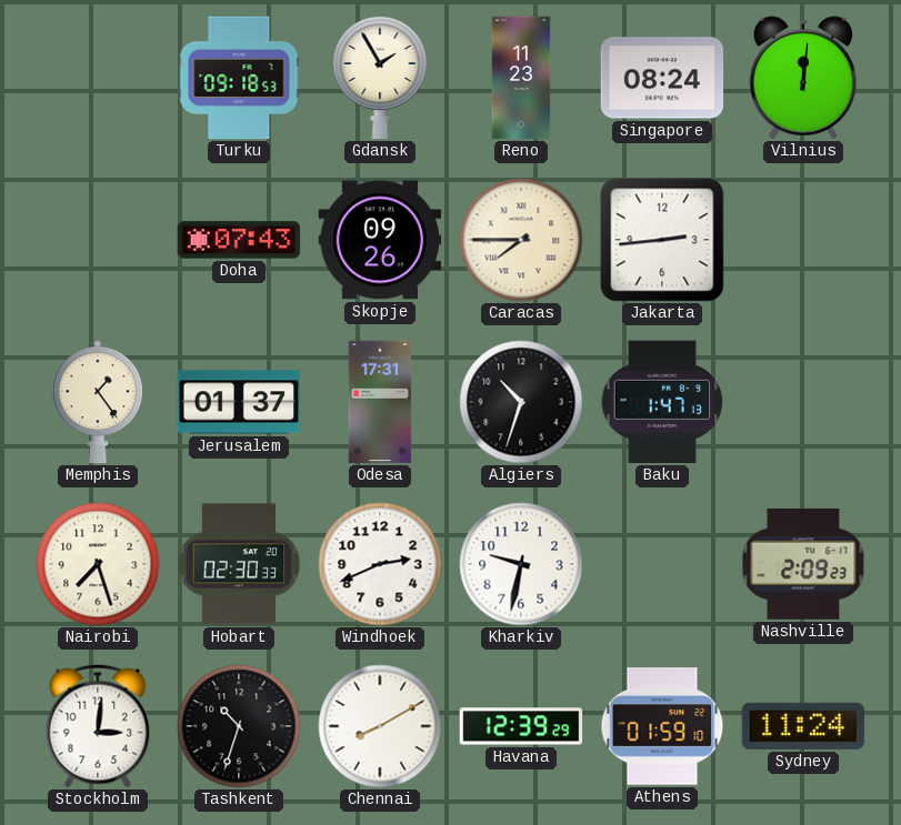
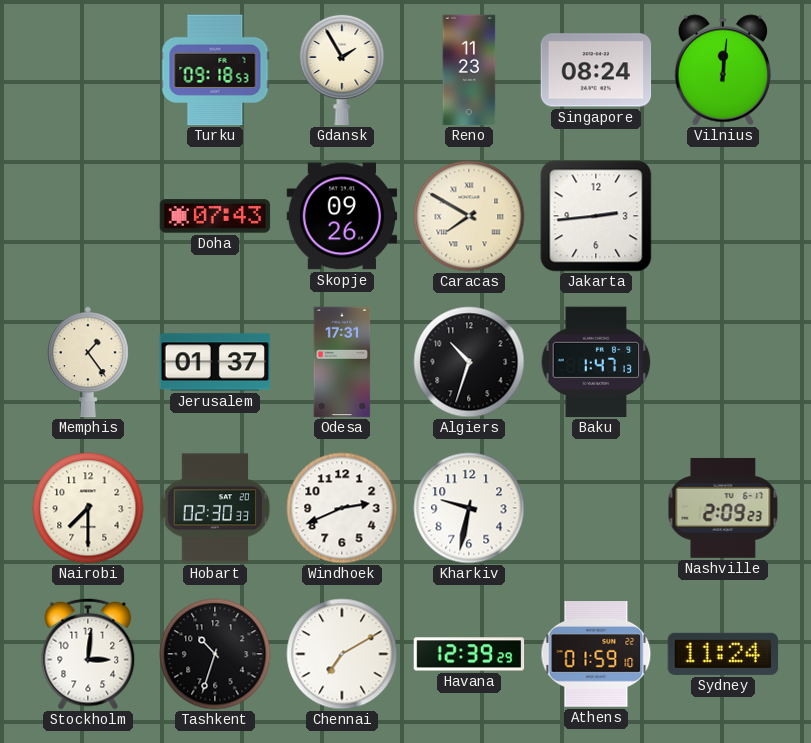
Caracas: 7:45 -> 7:50 (469, 216)
Nairobi: 7:27 -> 7:30 (88, 508)
Chennai: 8:10 -> 7:10 (342, 654)
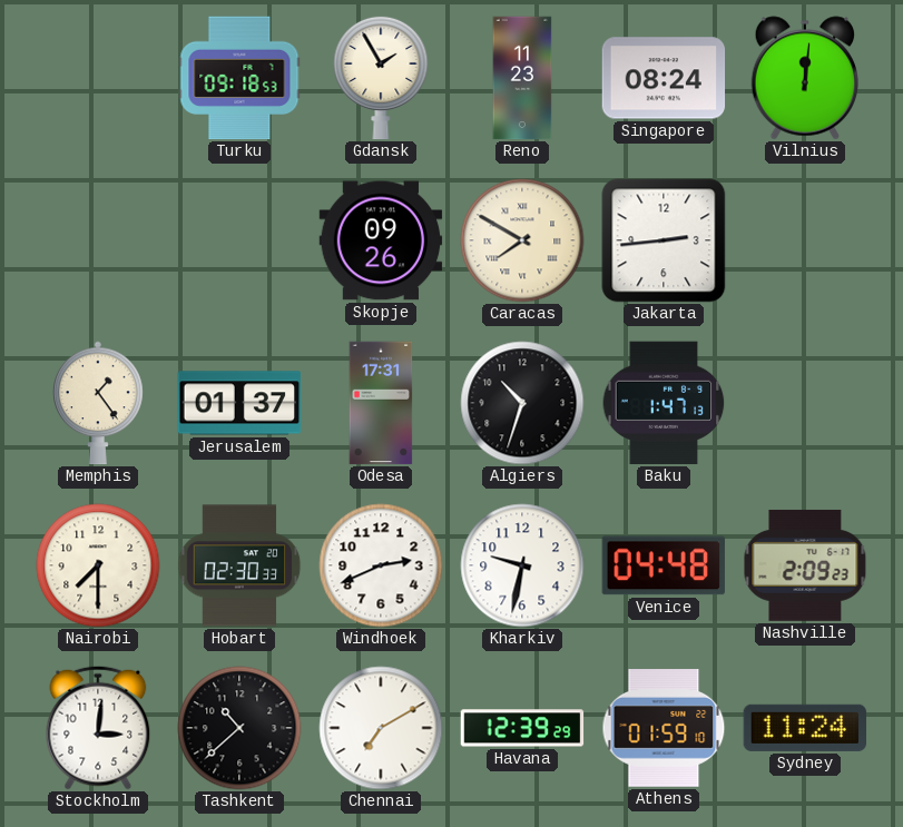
Doha: 07:43 -> none (215, 216)
Venice: none -> 04:48 (664, 565)
Tashkent: 10:33 -> 10:38 (239, 728)
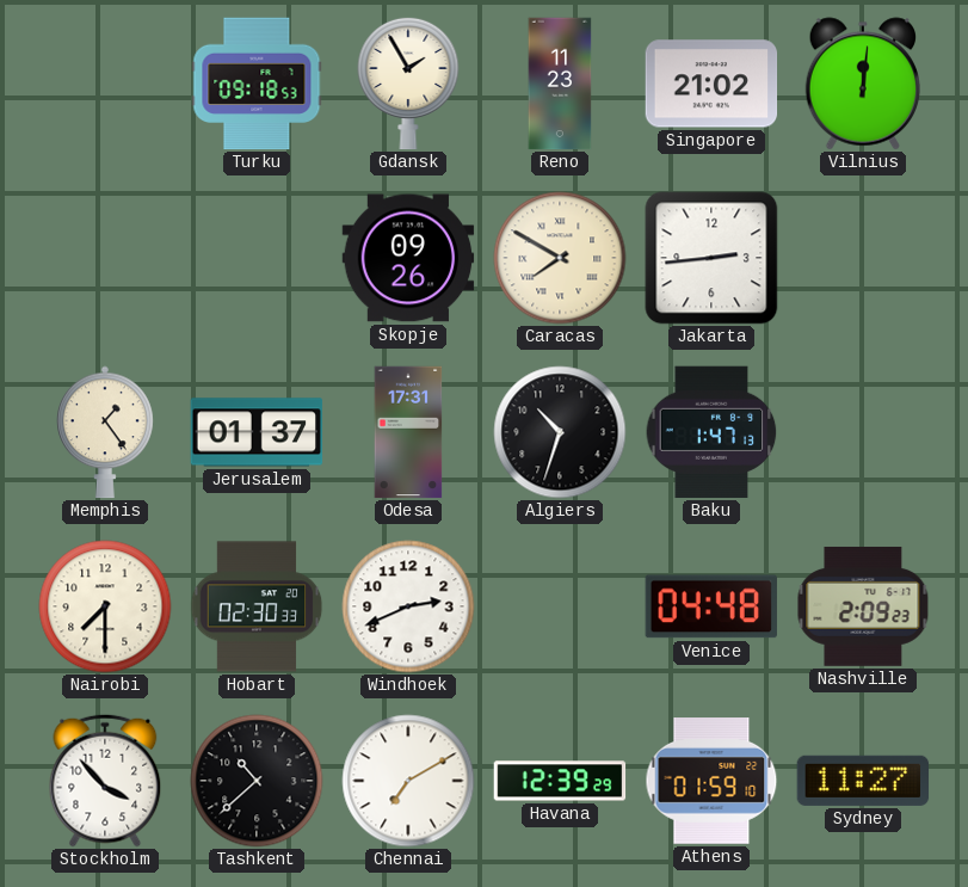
Singapore: 08:24 -> 21:02 (711, 84)
Kharkiv: 9:32 -> none (522, 565)
Stockholm: 3:01 -> 3:53 (105, 781)
Sydney: 11:24 -> 11:27 (863, 781)
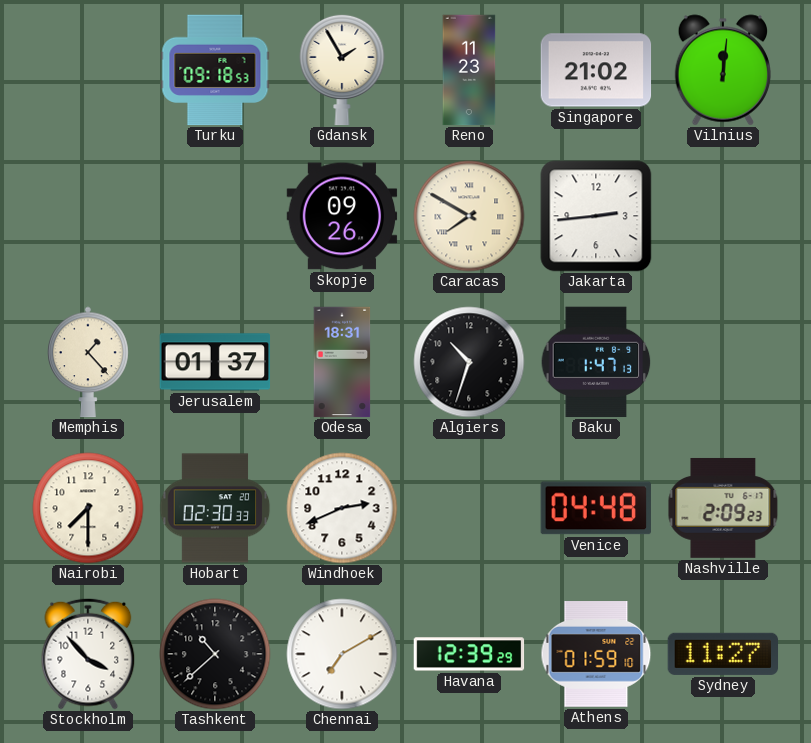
Memphis: 1:24 -> 1:23 (88, 362)
Odesa: 17:31 -> 18:31 (342, 362)
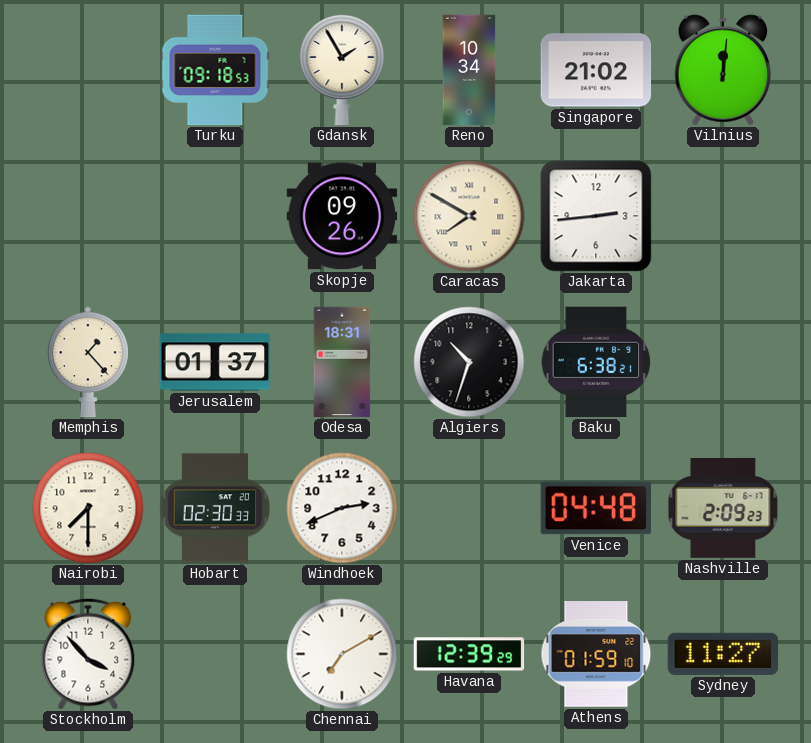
Reno: 11:23 -> 10:34 (469, 70)
Baku: 1:47 -> 6:38 (596, 362)
Tashkent: 10:38 -> none (215, 654)
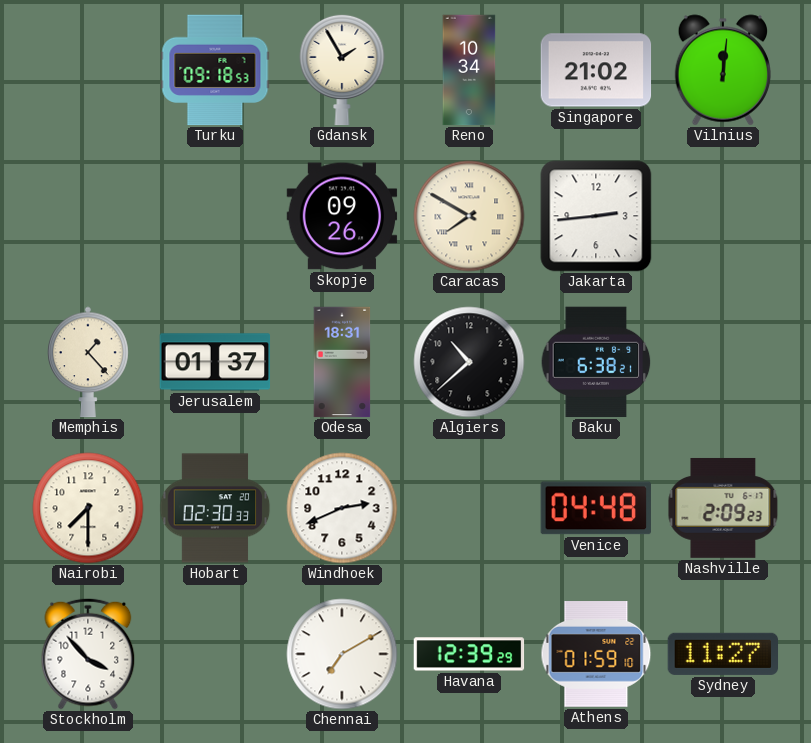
Algiers: 10:33 -> 10:38 (469, 362)
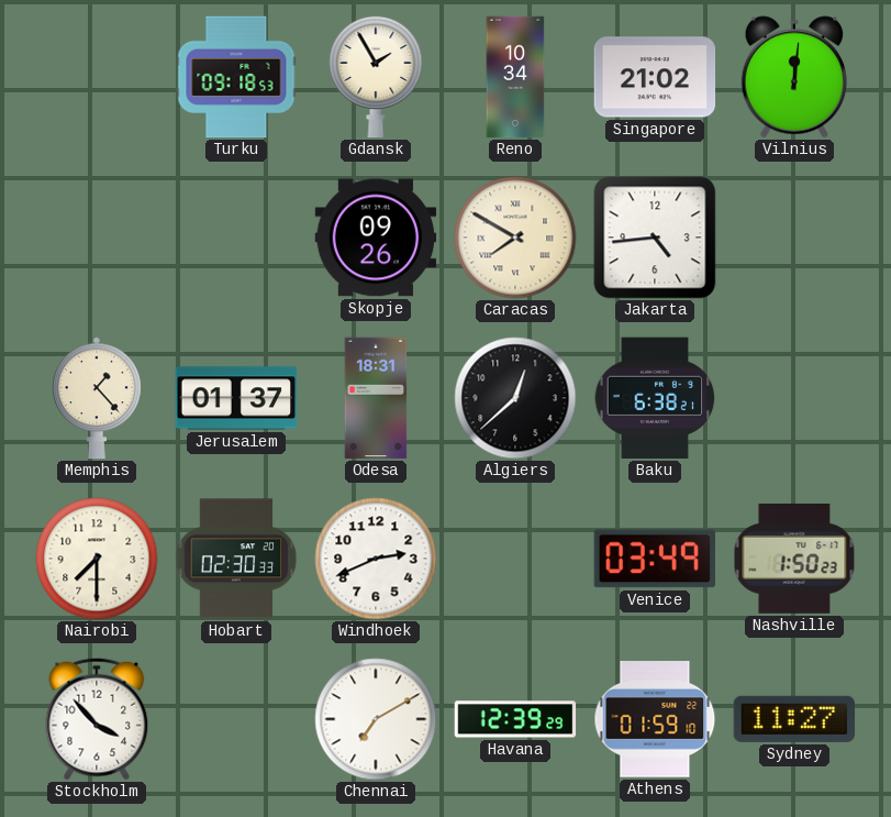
Jakarta: 2:44 -> 4:44 (655, 238)
Algiers: 10:38 -> 12:38 (515, 398)
Venice: 04:48 -> 03:49 (655, 559)
Nashville: 2:09 -> 1:50 (794, 559)
